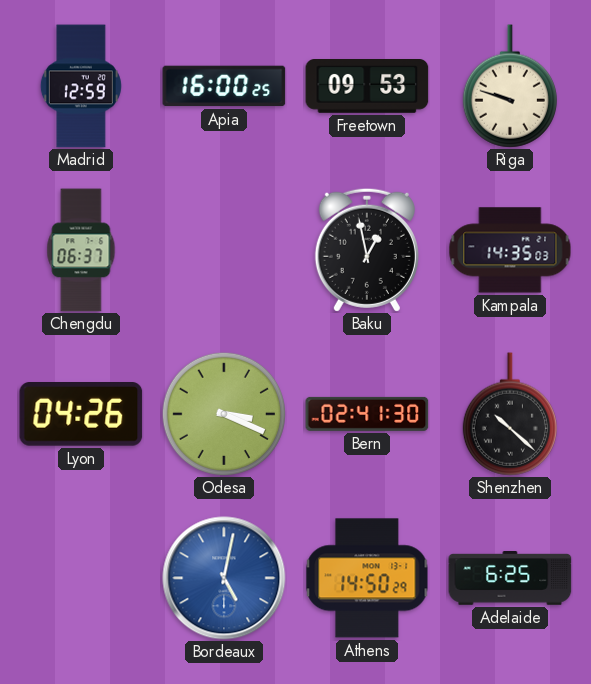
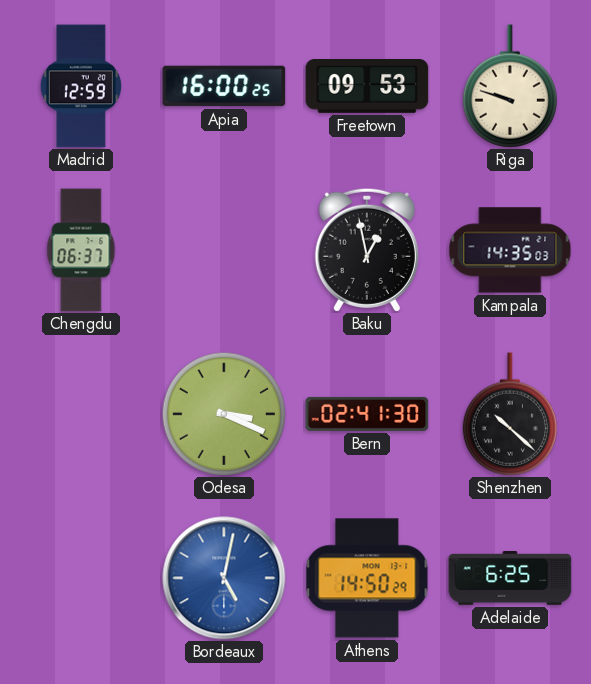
Lyon: 04:26 -> none (81, 415)
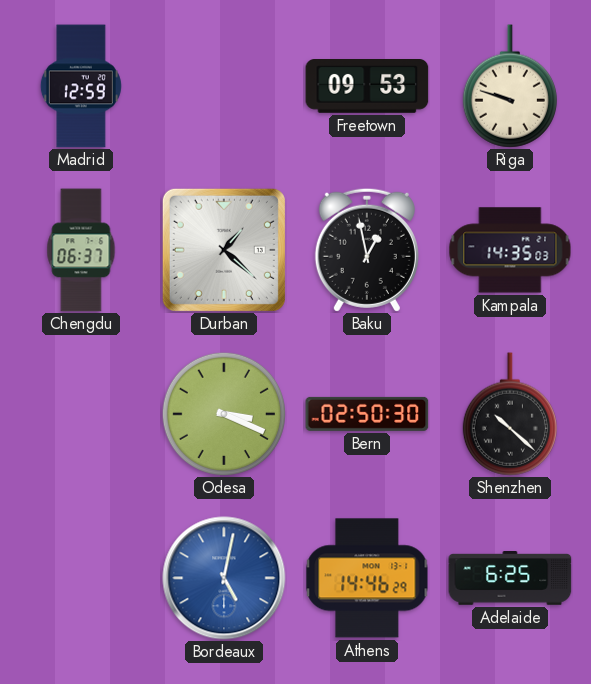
Apia: 16:00 -> none (224, 86)
Durban: none -> 1:22 (224, 250)
Bern: 02:41 -> 02:50 (367, 414)
Athens: 14:50 -> 14:46 (367, 578)
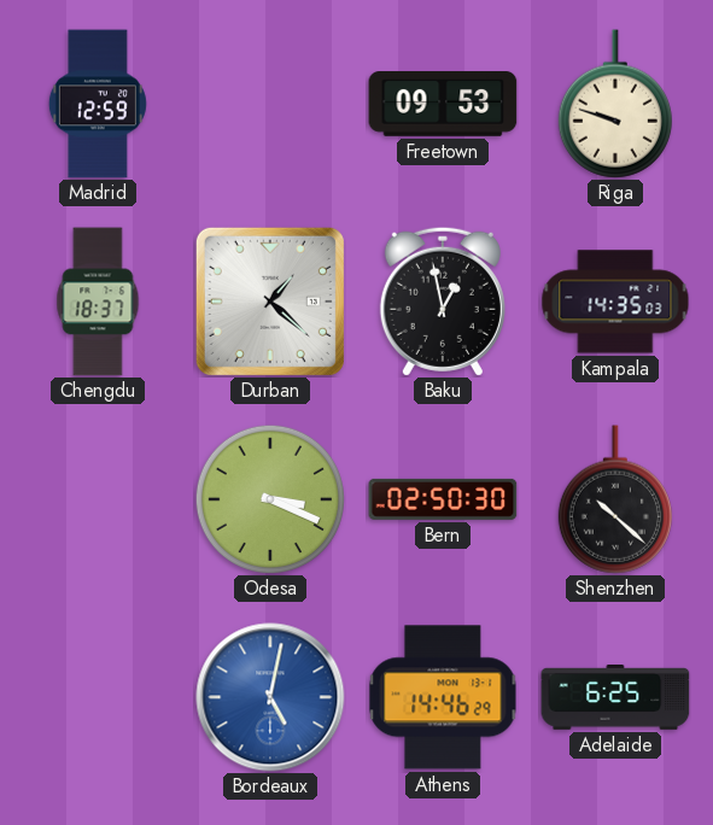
Chengdu: 06:37 -> 18:37 (98, 302)
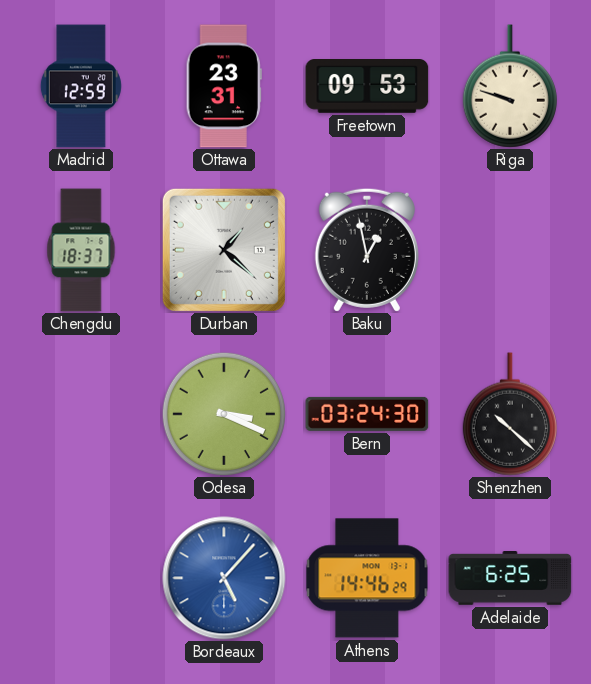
Ottawa: none -> 23:31 (224, 86)
Kampala: 14:35 -> none (615, 302)
Bern: 02:50 -> 03:24 (367, 414)
Bordeaux: 5:02 -> 5:07 (224, 578)
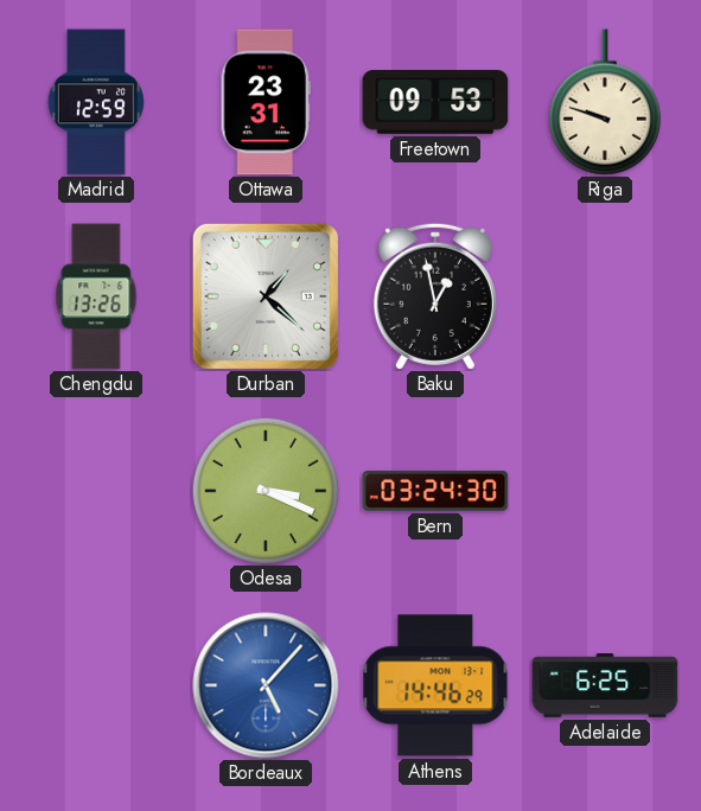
Chengdu: 18:37 -> 13:26 (96, 296)
Shenzhen: 10:22 -> none (510, 414)
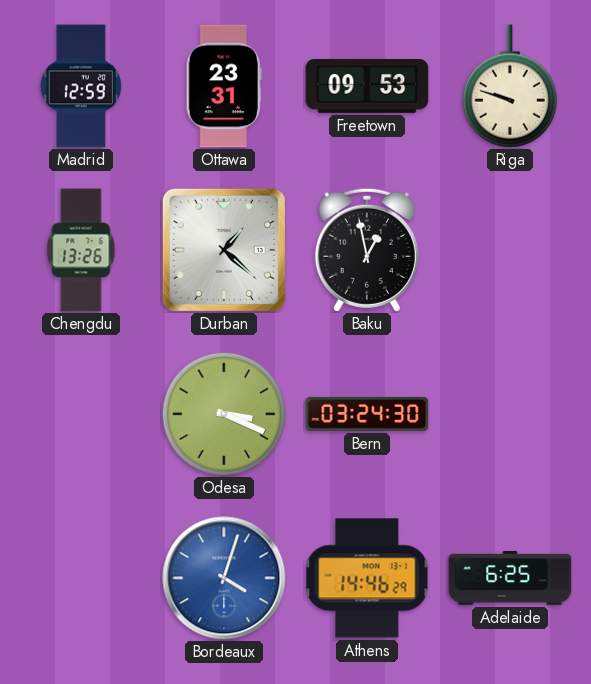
Bordeaux: 5:07 -> 4:03 (224, 578)
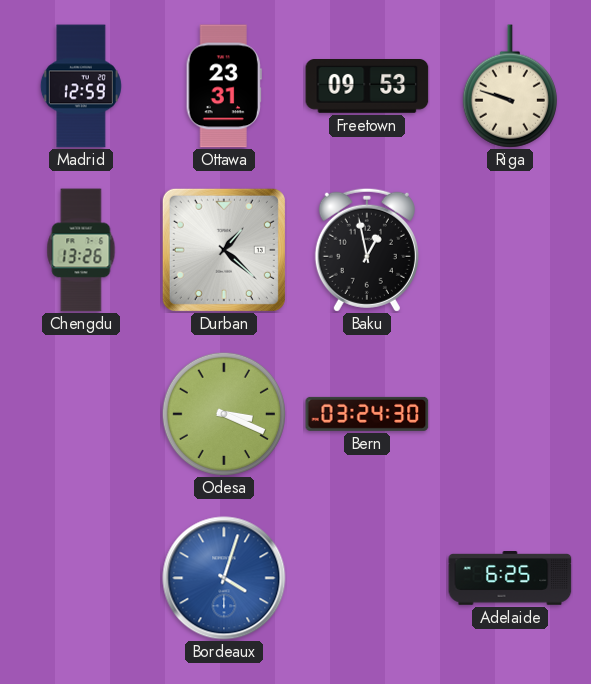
Athens: 14:46 -> none (367, 578)
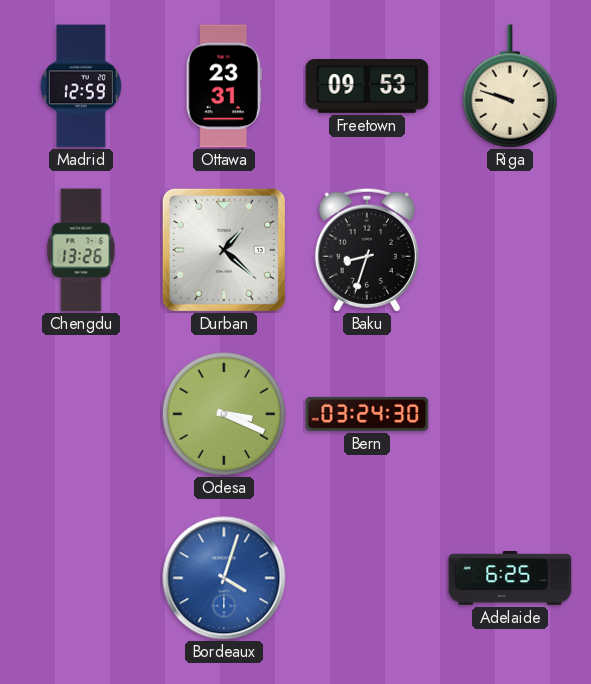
Baku: 12:58 -> 8:33 (367, 250)
